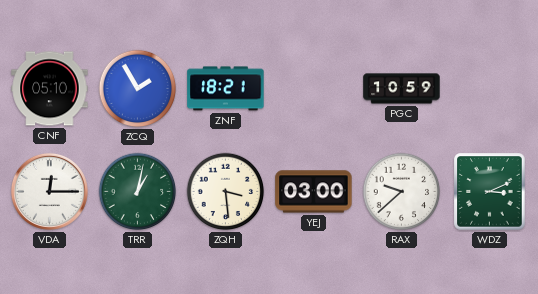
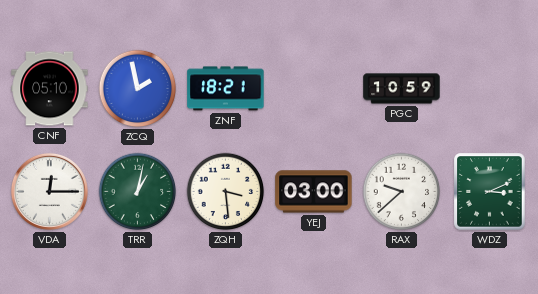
ZCQ: 1:55 -> 1:58 (138, 89)
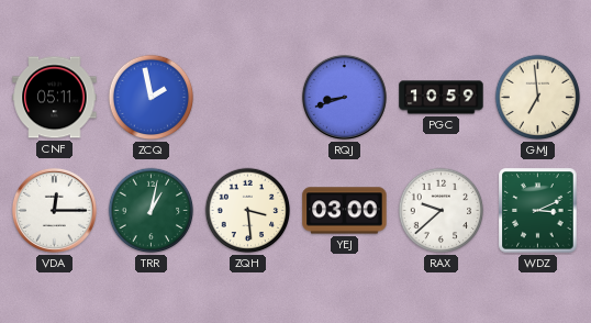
CNF: 05:10 -> 05:11 (55, 98)
ZNF: 18:21 -> none (226, 89)
RQJ: none -> 8:42 (344, 97)
GMJ: none -> 6:59 (538, 98)
